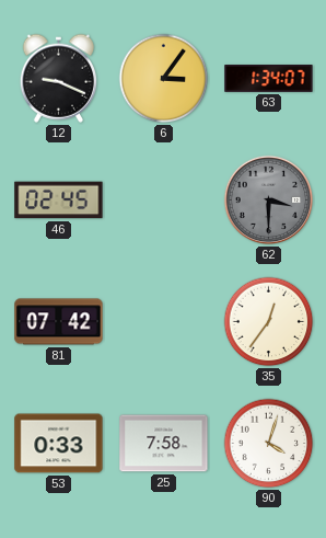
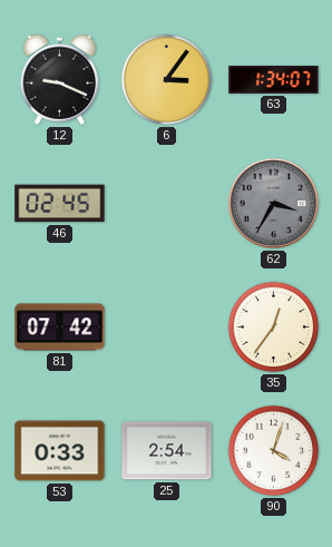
62: 3:30 -> 3:35 (274, 204)
25: 7:58 -> 2:54 (167, 451)
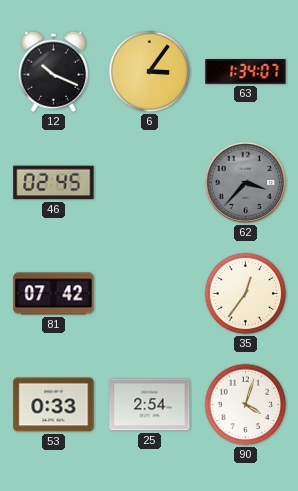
12: 9:19 -> 10:19 (53, 71)
62: 3:35 -> 3:37 (246, 183)
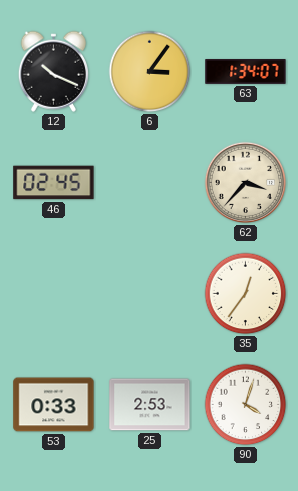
62 dial: grey -> cream (246, 183)
81: 07:42 -> none (54, 294)
25: 2:54 -> 2:53 (150, 405)
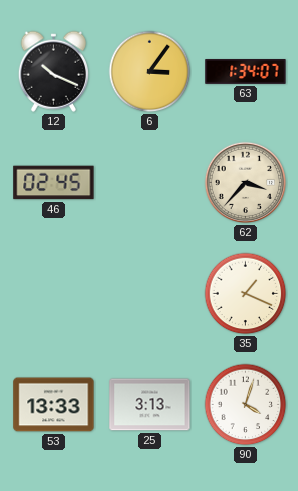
35: 12:36 -> 1:19 (246, 294)
53: 0:33 -> 13:33 (54, 405)
25: 2:53 -> 3:13 (150, 405)
